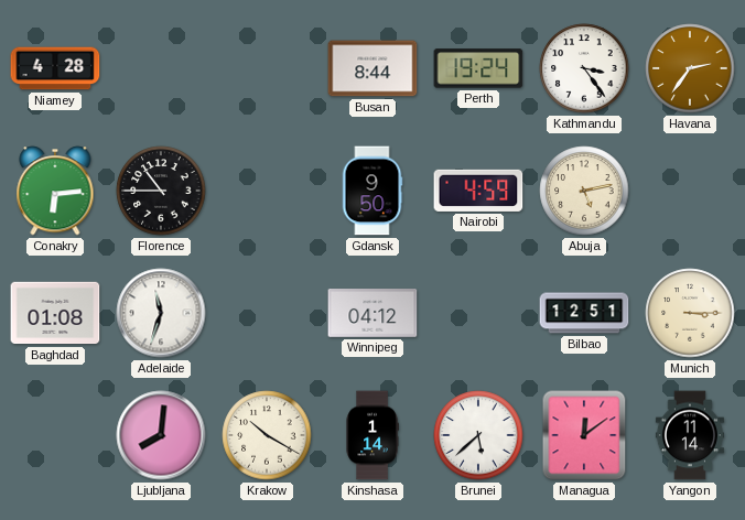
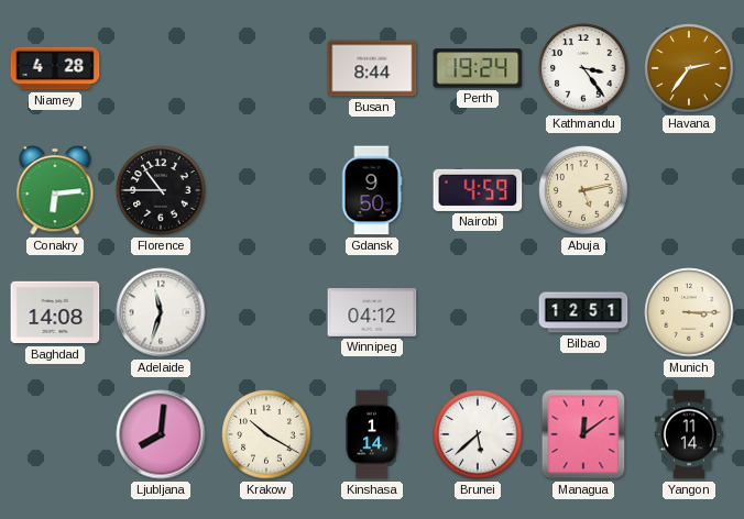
Baghdad: 01:08 -> 14:08 (55, 312)
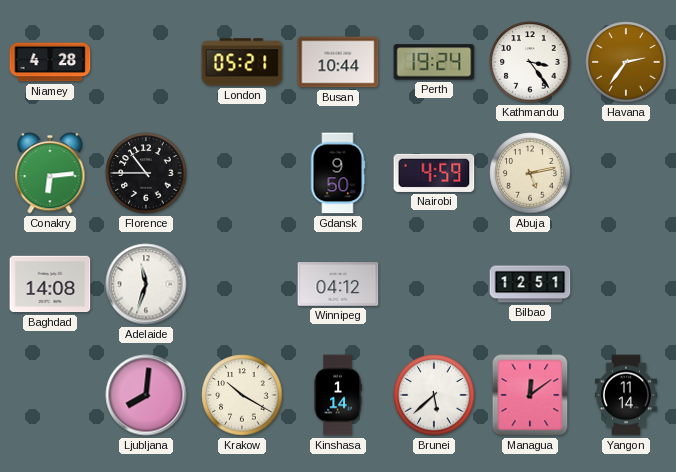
London: none -> 05:21 (242, 62)
Busan: 8:44 -> 10:44 (338, 62)
Munich: 3:15 -> none (689, 312)
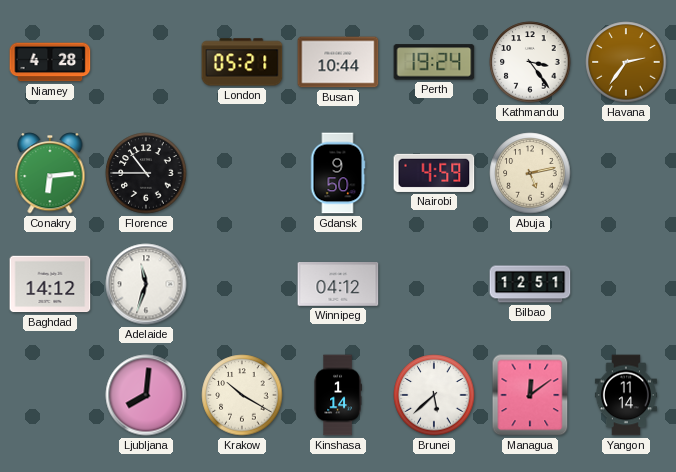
Baghdad: 14:08 -> 14:12 (50, 284)
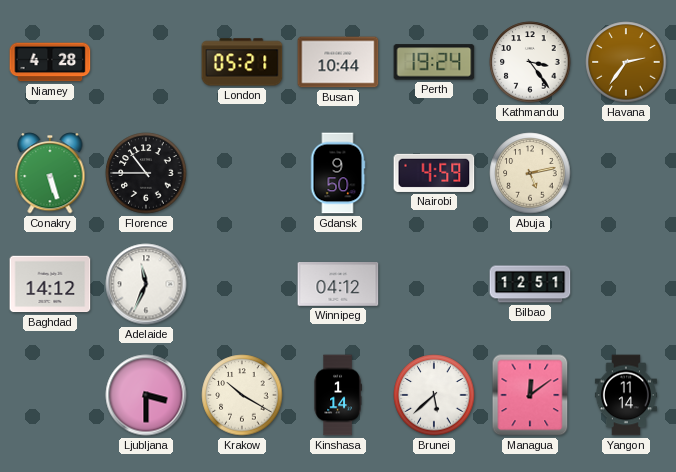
Conakry: 6:14 -> 5:27 (50, 173)
Adelaide: 11:33 -> 11:34 (146, 284)
Ljubljana: 8:01 -> 3:30 (146, 395)
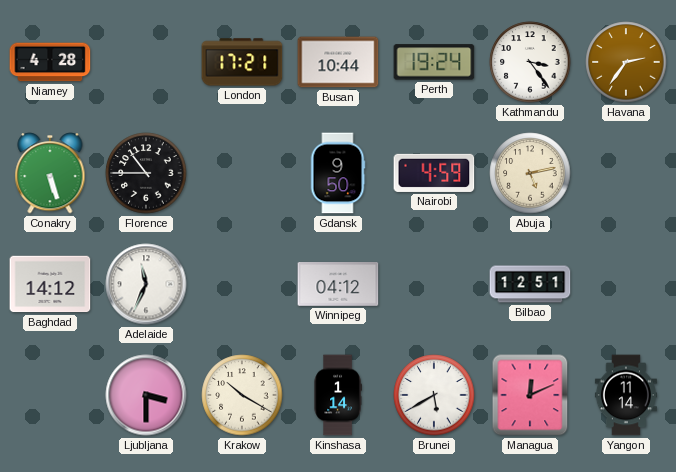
London: 05:21 -> 17:21 (242, 62)
Brunei: 5:38 -> 5:40 (434, 395)
Managua: 12:09 -> 12:11 (530, 395)
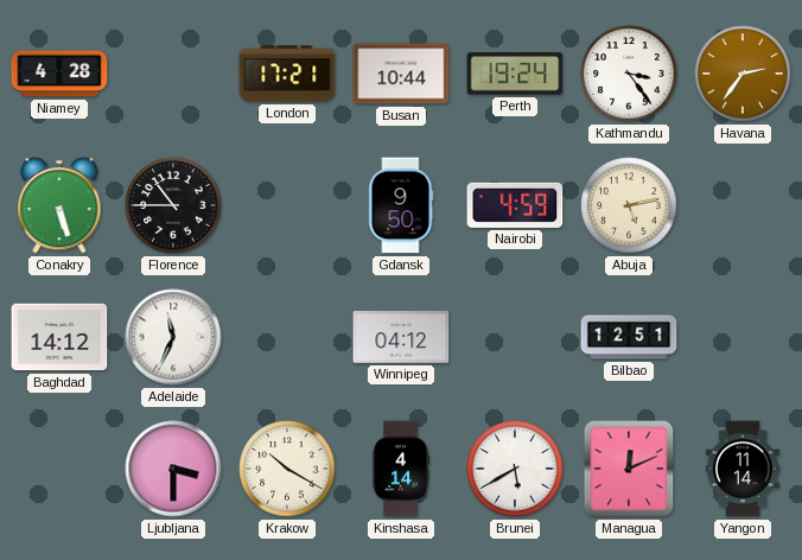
Kinshasa: 1:14 -> 4:14 (401, 469)
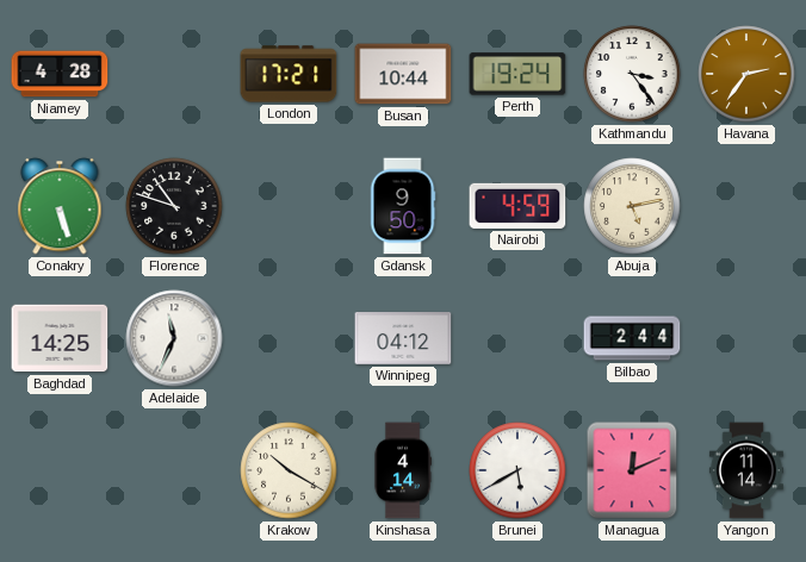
Florence: 10:45 -> 10:48 (174, 206)
Baghdad: 14:12 -> 14:25 (60, 338)
Bilbao: 12:51 -> 2:44 (632, 338)
Ljubljana: 3:30 -> none (173, 469)
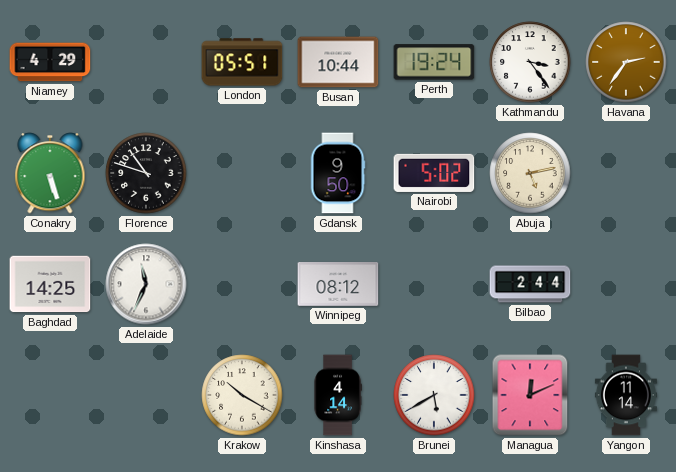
Niamey: 4:28 -> 4:29 (50, 62)
London: 17:21 -> 05:51 (242, 62)
Nairobi: 4:59 -> 5:02 (434, 173)
Winnipeg: 04:12 -> 08:12 (338, 284)
